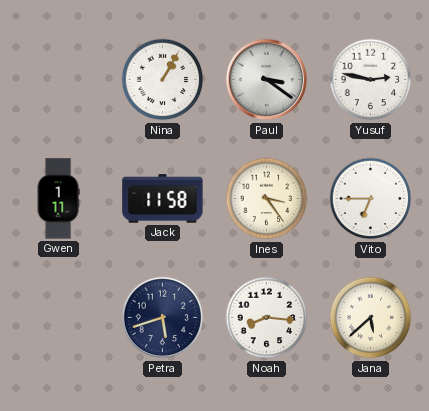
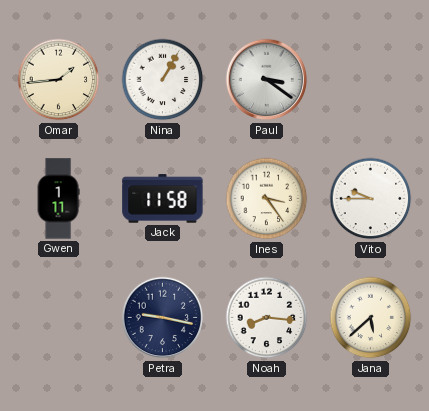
Omar: none -> 1:44 (59, 80)
Yusuf: 2:47 -> none (371, 80)
Vito: 6:45 -> 9:45 (371, 199)
Petra: 5:42 -> 9:17 (163, 318)
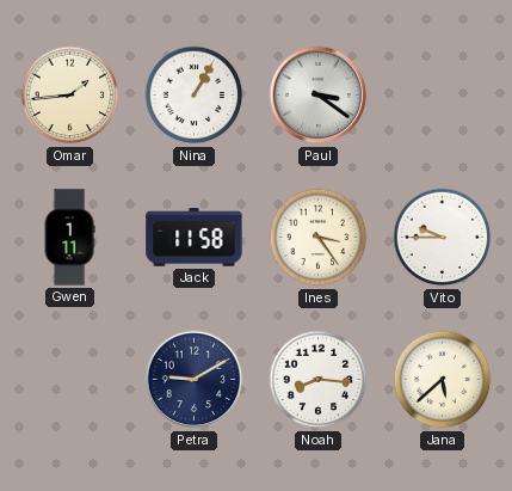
Petra: 9:17 -> 9:10 (195, 380)
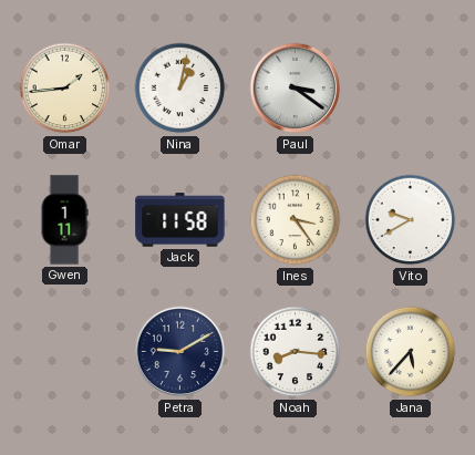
Nina: 1:05 -> 1:02 (180, 89)
Vito: 9:45 -> 9:40 (411, 220)
Jana: 5:38 -> 5:37 (411, 352)
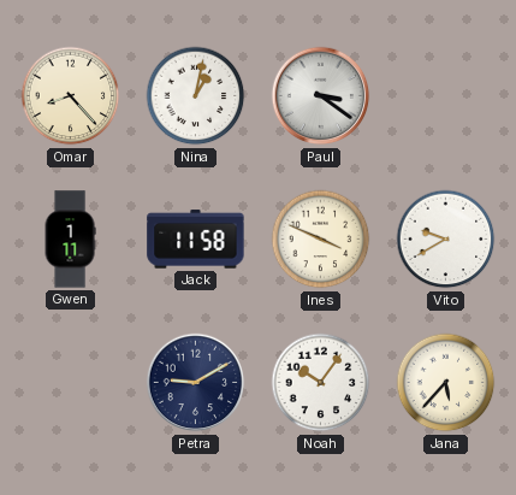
Omar: 1:44 -> 8:23 (71, 96)
Ines: 3:24 -> 3:49 (321, 240)
Noah: 8:16 -> 10:06 (321, 383)
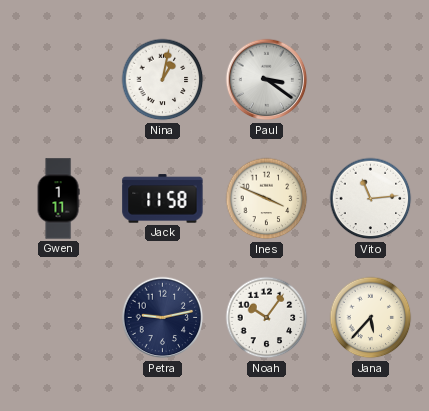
Omar: 8:23 -> none (71, 96)
Vito: 9:40 -> 11:14 (371, 199)
Petra: 9:10 -> 9:13 (163, 318)
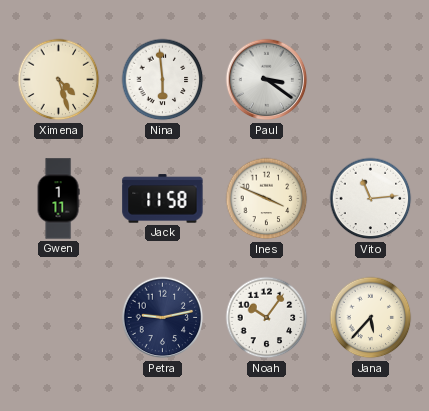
Ximena: none -> 4:27 (59, 80)
Nina: 1:02 -> 5:59 (163, 80)
